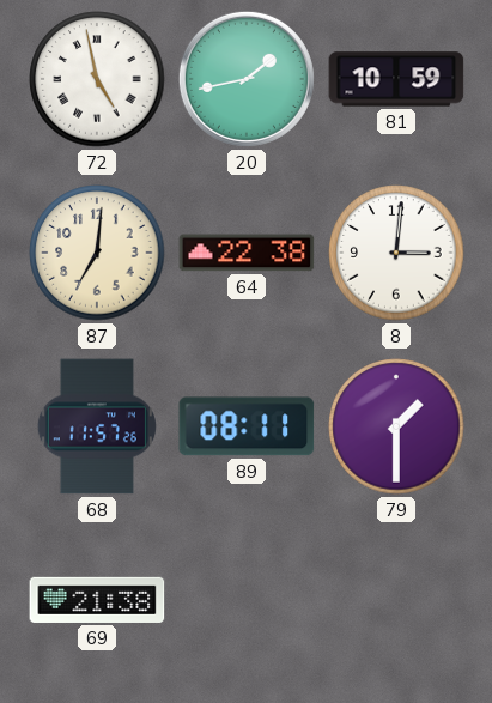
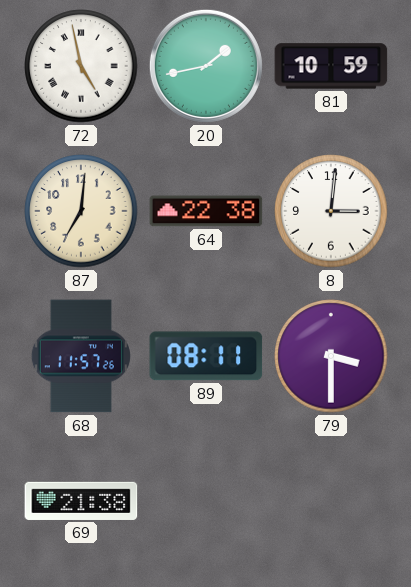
79: 1:30 -> 3:30 (331, 356)
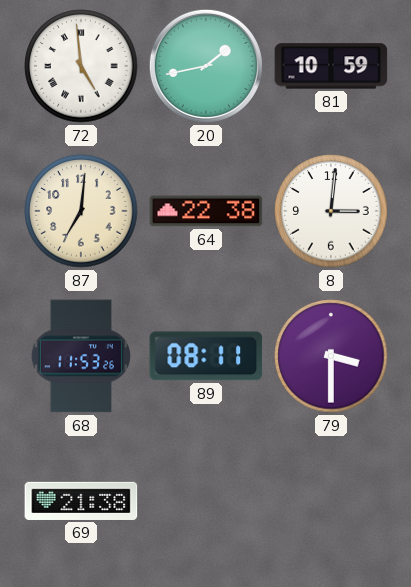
72: 4:58 -> 4:59 (81, 66)
68: 11:57 -> 11:53 (81, 356)
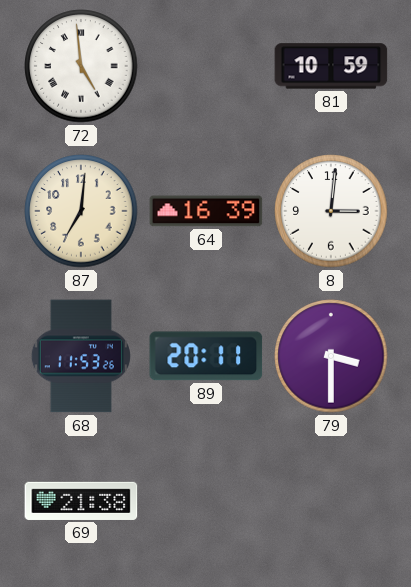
20: 1:43 -> none (206, 66)
64: 22:38 -> 16:39 (206, 211)
89: 08:11 -> 20:11 (206, 356)
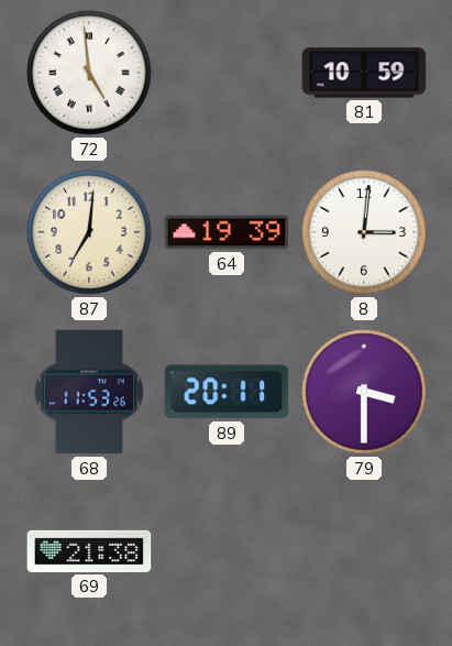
64: 16:39 -> 19:39 (227, 232)
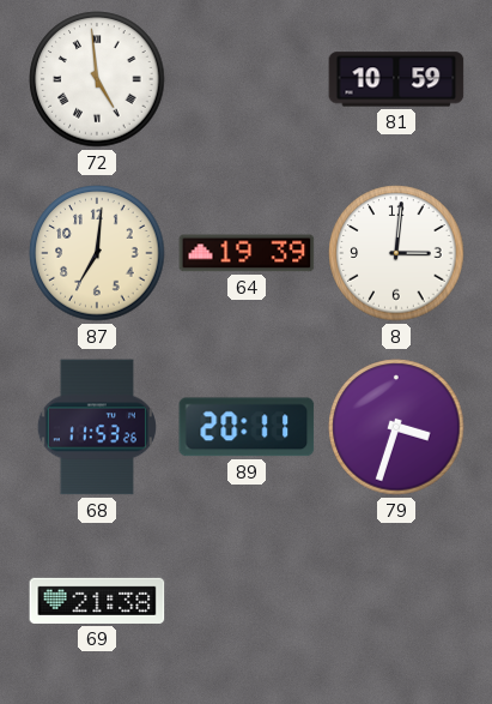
79: 3:30 -> 3:33 (396, 427)
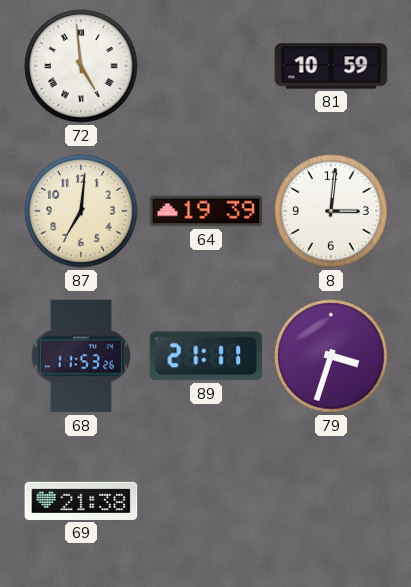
89: 20:11 -> 21:11 (206, 356)
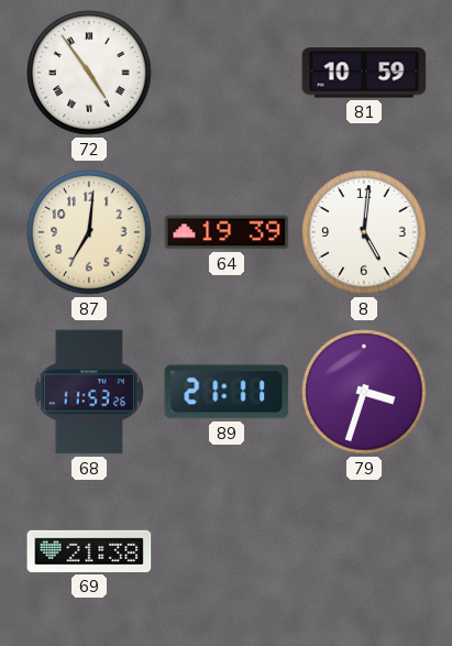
72: 4:59 -> 4:54 (89, 73)
8: 3:01 -> 5:01 (364, 232)
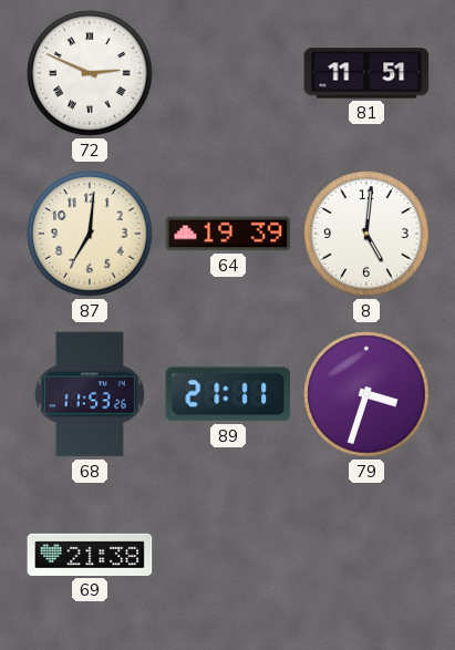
72: 4:54 -> 2:49 (90, 73)
81: 10:59 -> 11:51 (366, 73)
